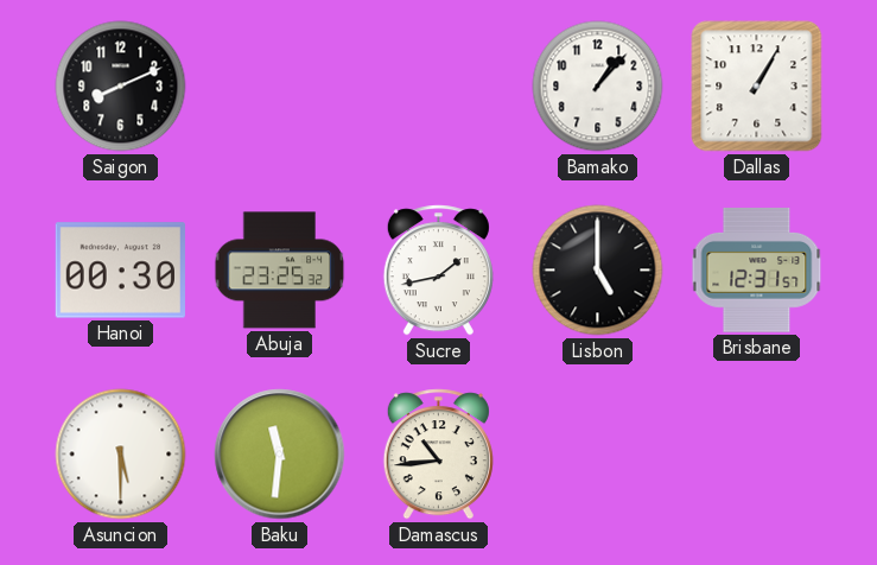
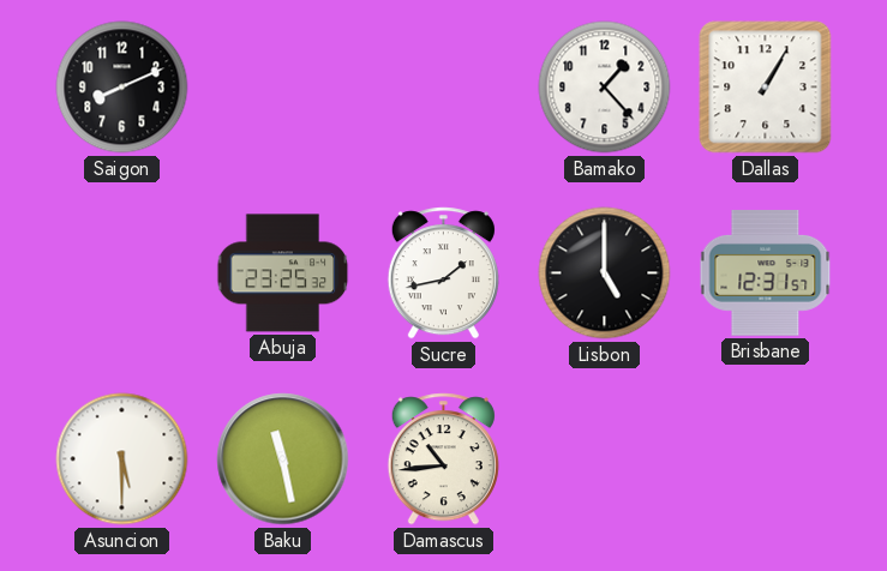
Bamako: 1:07 -> 1:23 (605, 88)
Hanoi: 00:30 -> none (120, 271)
Baku: 11:31 -> 11:28 (283, 459)
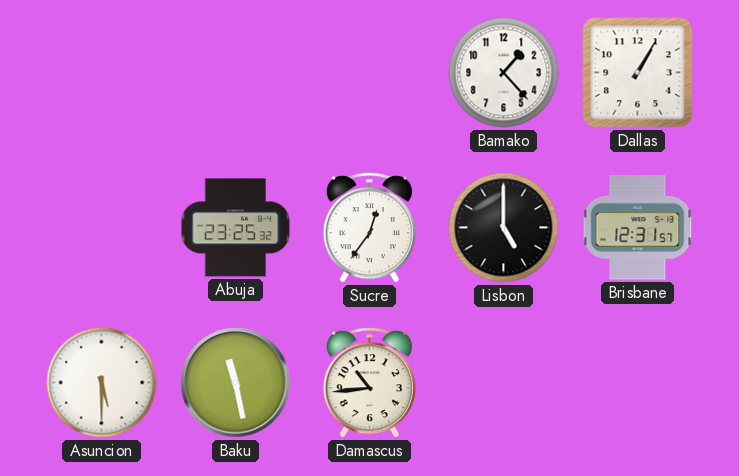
Saigon: 8:11 -> none (122, 88)
Sucre: 1:43 -> 12:36 (369, 228)
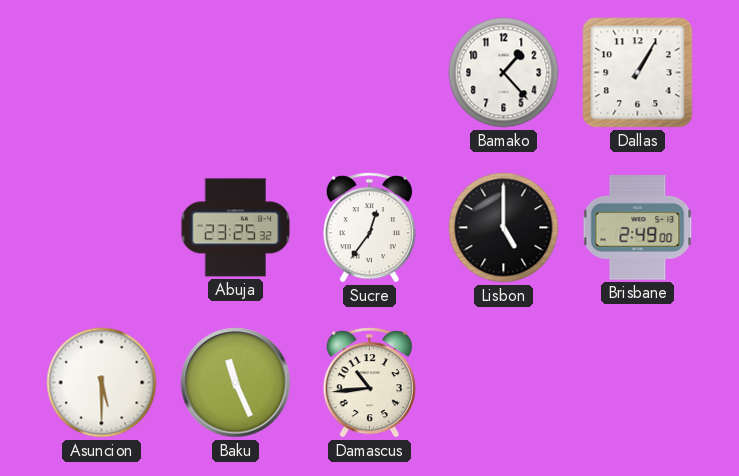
Brisbane: 12:31 -> 2:49 (638, 228)
Baku: 11:28 -> 11:26 (236, 383)
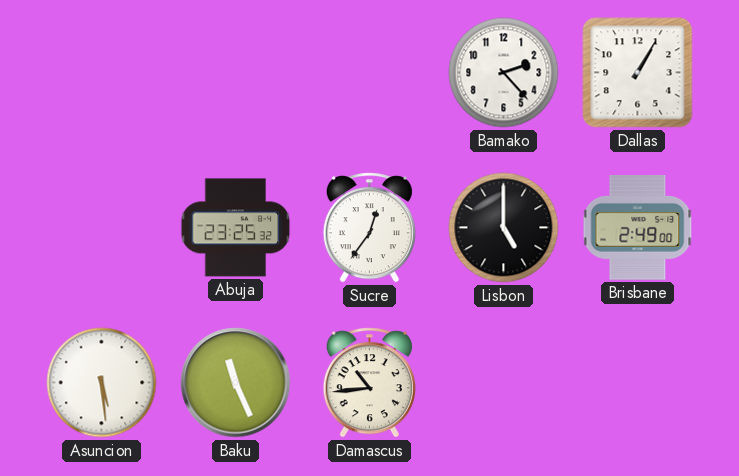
Bamako: 1:23 -> 2:23 (504, 73)
Asuncion: 5:30 -> 5:29 (102, 383)
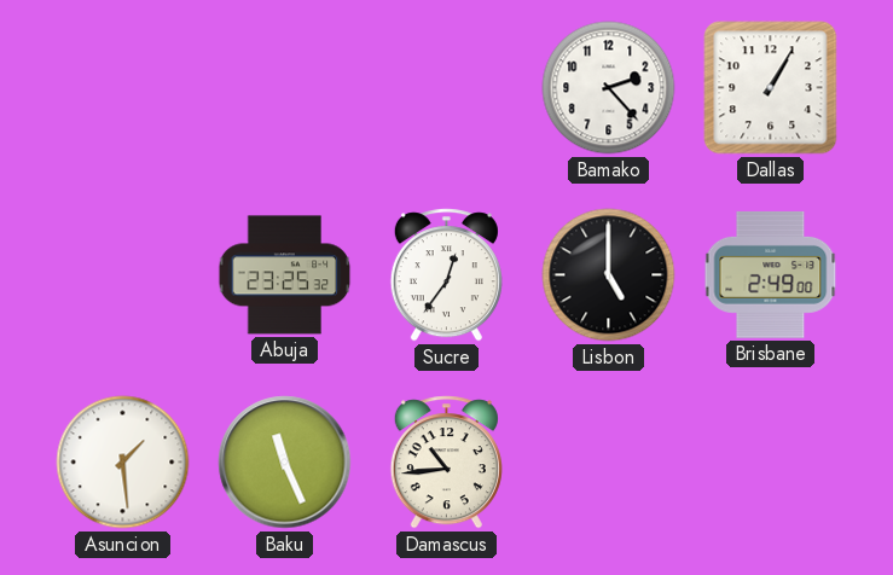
Asuncion: 5:29 -> 1:29 (123, 463)
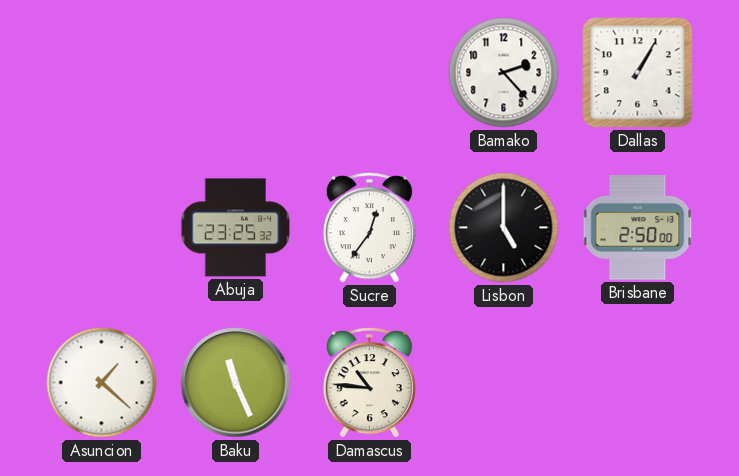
Brisbane: 2:49 -> 2:50 (638, 228)
Asuncion: 1:29 -> 1:22 (102, 383)
Damascus: 10:44 -> 10:46 (369, 383)
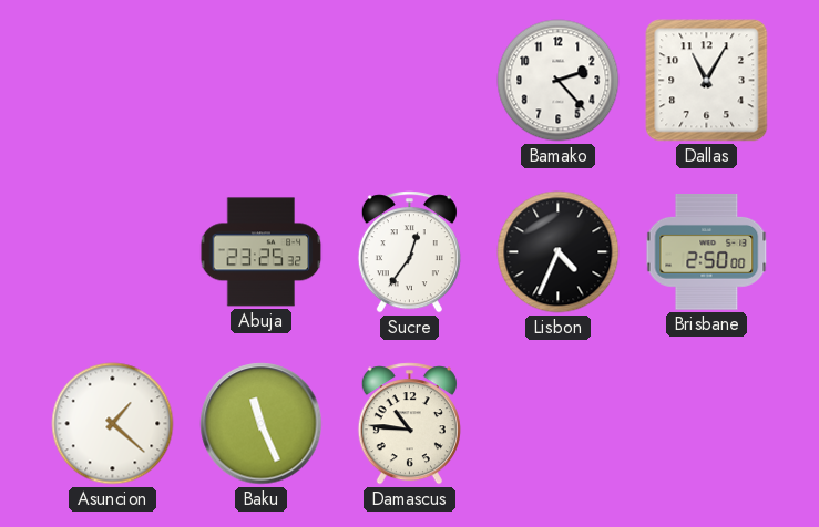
Dallas: 1:05 -> 11:05 (707, 81)
Lisbon: 5:00 -> 4:34 (559, 252)
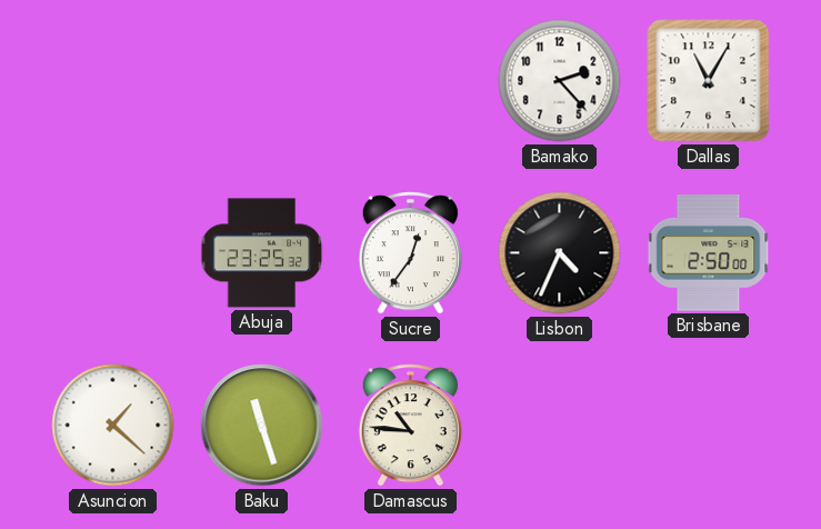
Baku: 11:26 -> 11:27 (262, 426)
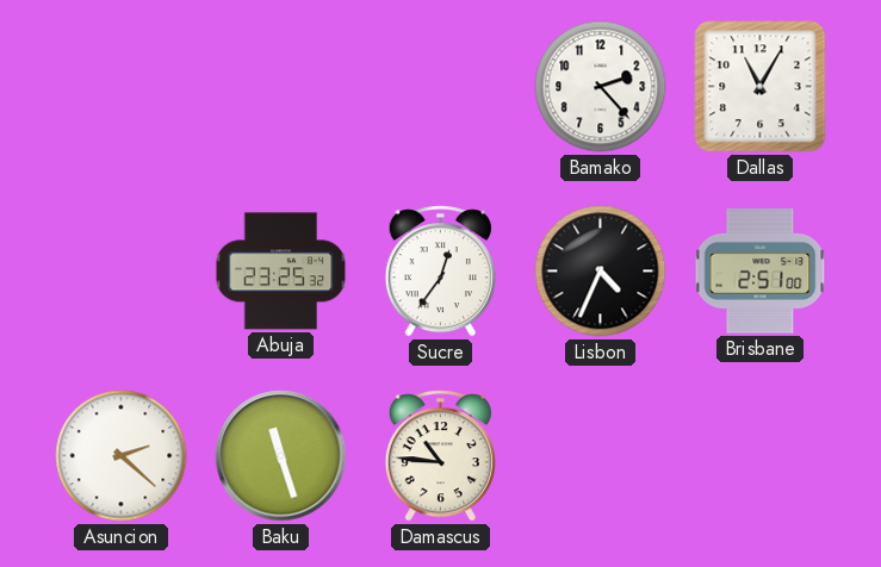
Brisbane: 2:50 -> 2:51 (761, 272)
Asuncion: 1:22 -> 2:22 (122, 456)
